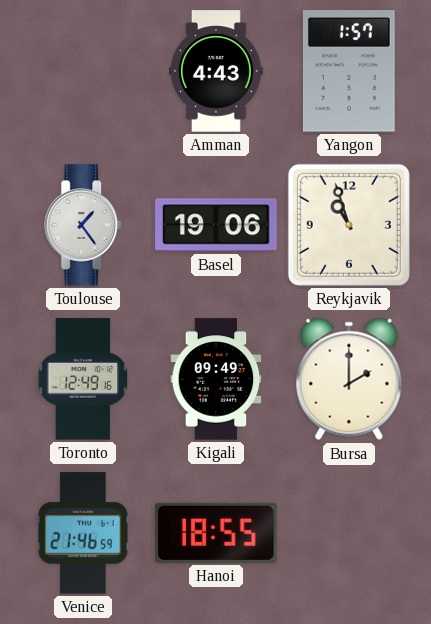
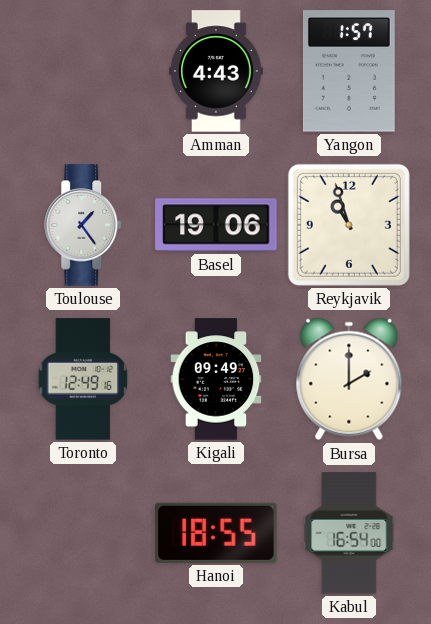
Venice: 21:46 -> none (83, 533)
Kabul: none -> 16:54 (349, 533)
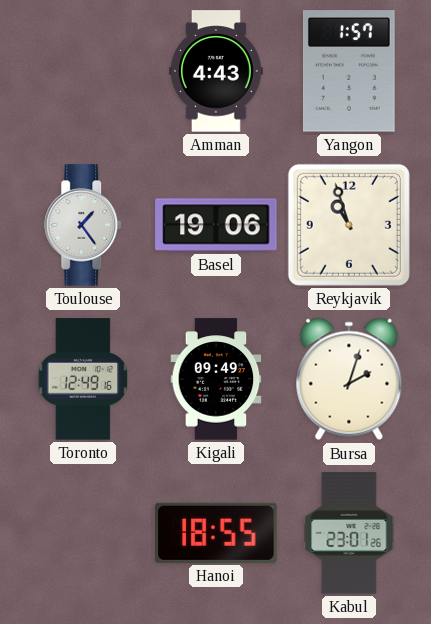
Bursa: 2:00 -> 2:03 (349, 379)
Kabul: 16:54 -> 23:01 (349, 533)
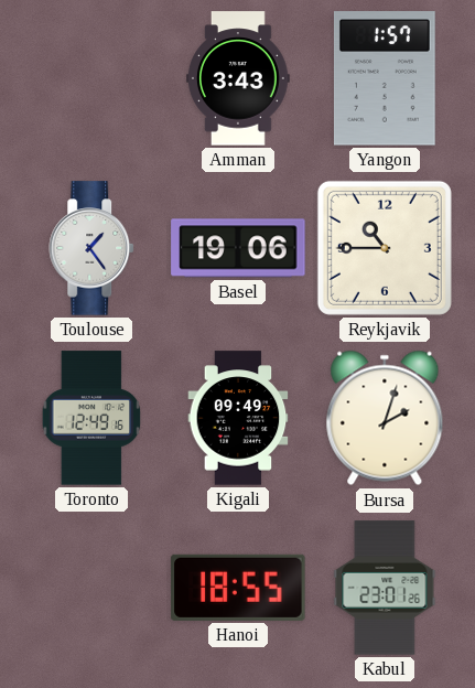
Amman: 4:43 -> 3:43 (239, 78)
Reykjavik: 10:57 -> 10:45 (385, 248)
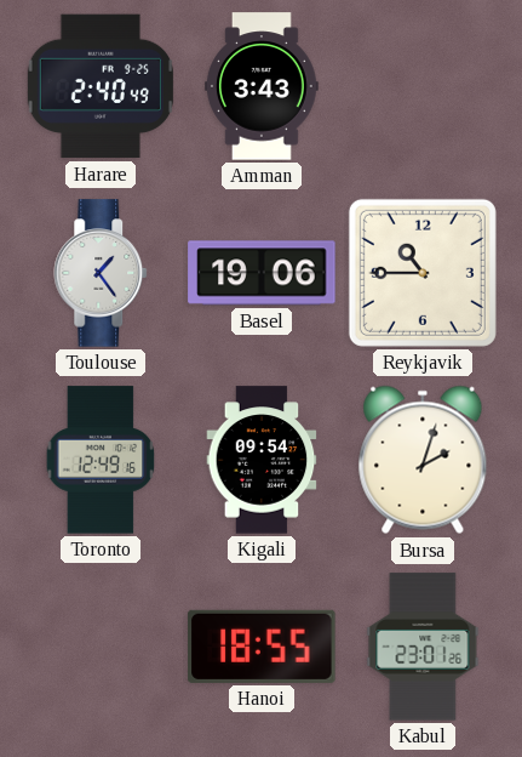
Harare: none -> 2:40 (101, 86)
Yangon: 1:57 -> none (385, 78)
Kigali: 09:49 -> 09:54 (262, 460)
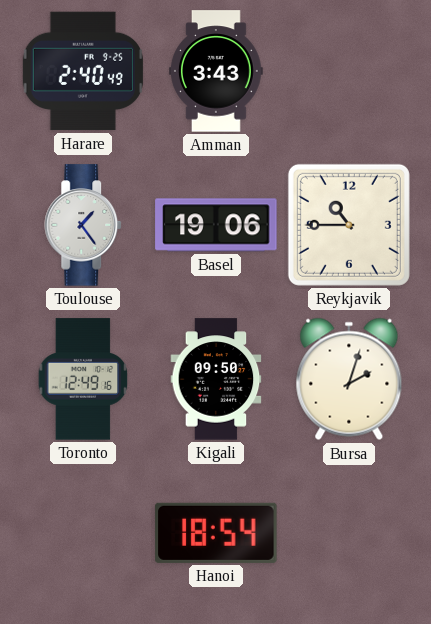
Kigali: 09:54 -> 09:50 (216, 379)
Hanoi: 18:55 -> 18:54 (216, 533)
Kabul: 23:01 -> none (423, 647)
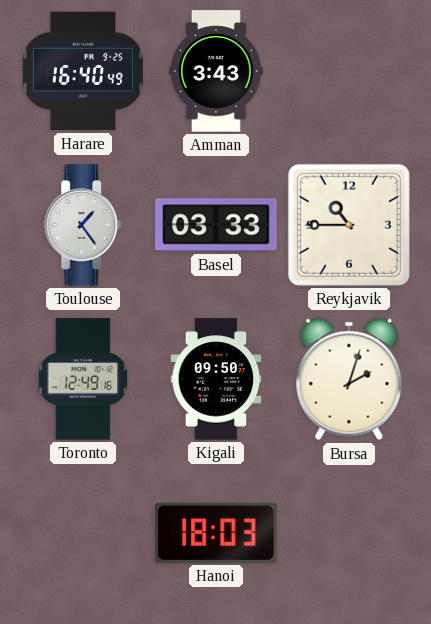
Harare: 2:40 -> 16:40 (83, 71)
Basel: 19:06 -> 03:33 (216, 225)
Hanoi: 18:54 -> 18:03 (216, 533)
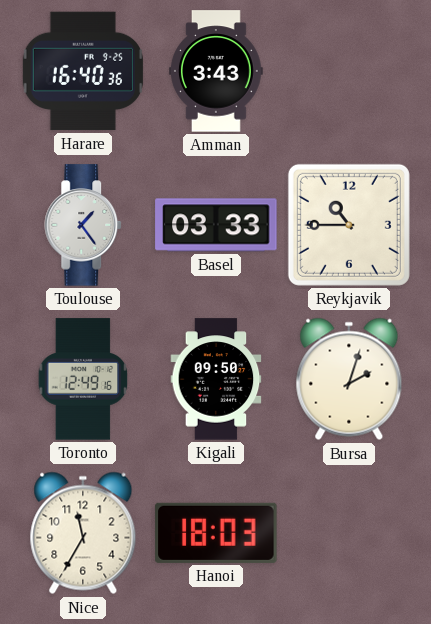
Harare: 16:40:49 -> 16:40:36 (83, 71)
Nice: none -> 11:35 (83, 533)
